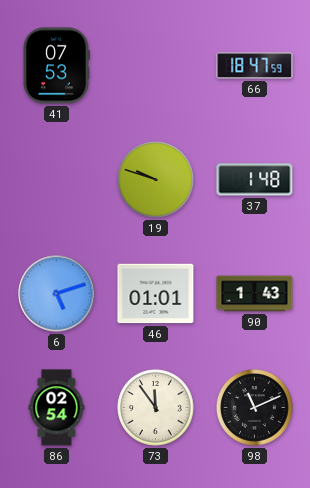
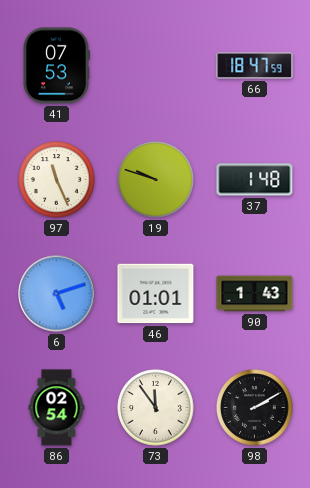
97: none -> 11:26 (57, 180)
98: 11:11 -> 2:10 (255, 408)
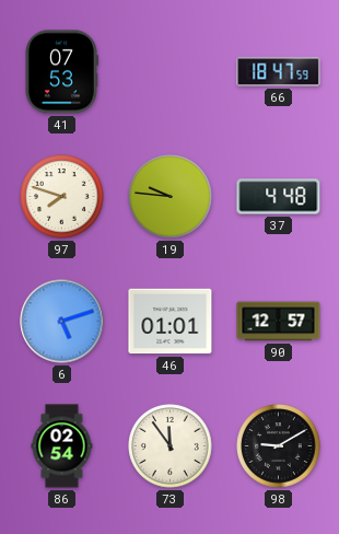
97: 11:26 -> 7:48 (62, 197)
19: 9:48 -> 9:46 (171, 197)
37: 1:48 -> 4:48 (279, 197)
90: 1:43 -> 12:57 (279, 322)
98: 2:10 -> 9:10 (279, 446)
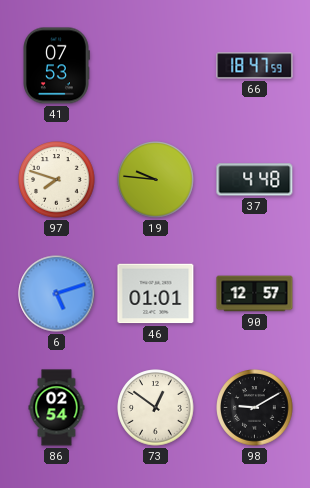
73: 11:54 -> 12:51 (156, 408)
